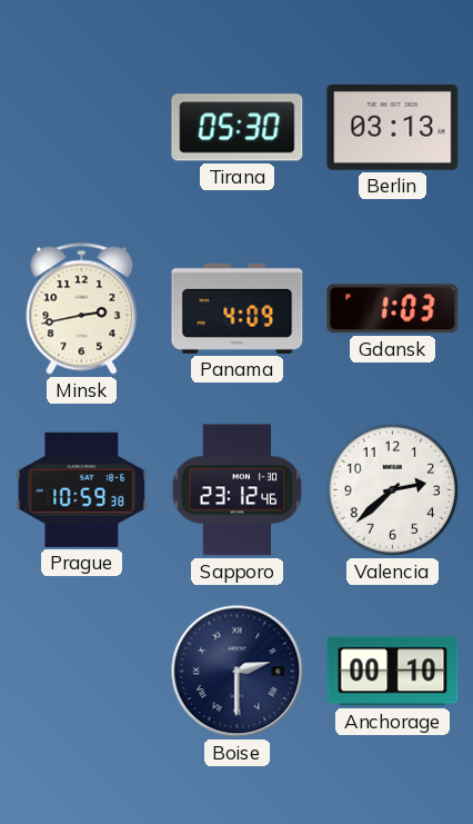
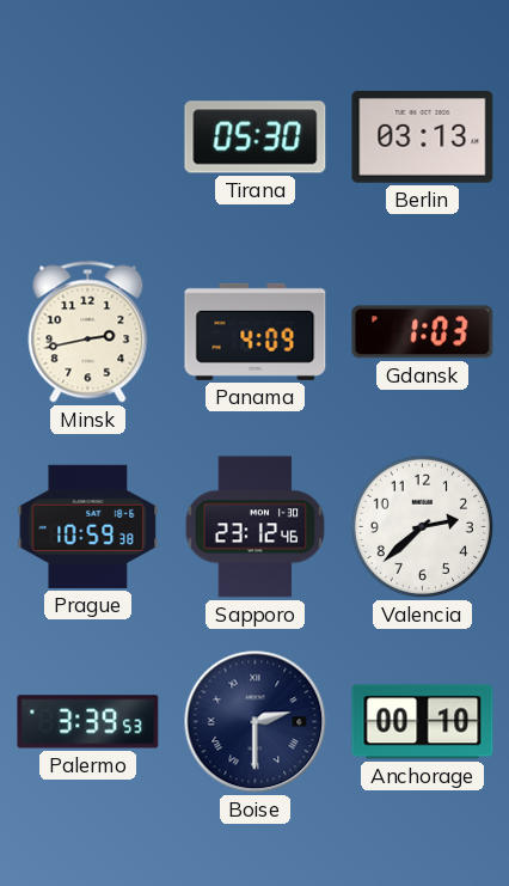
Palermo: none -> 3:39 (88, 722)
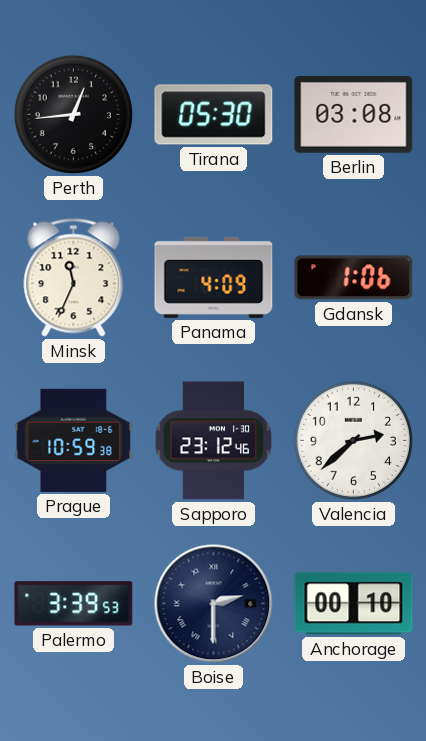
Perth: none -> 12:44 (73, 114)
Berlin: 03:13 -> 03:08 (354, 115)
Minsk: 2:43 -> 11:34 (74, 278)
Gdansk: 1:03 -> 1:06 (354, 278)
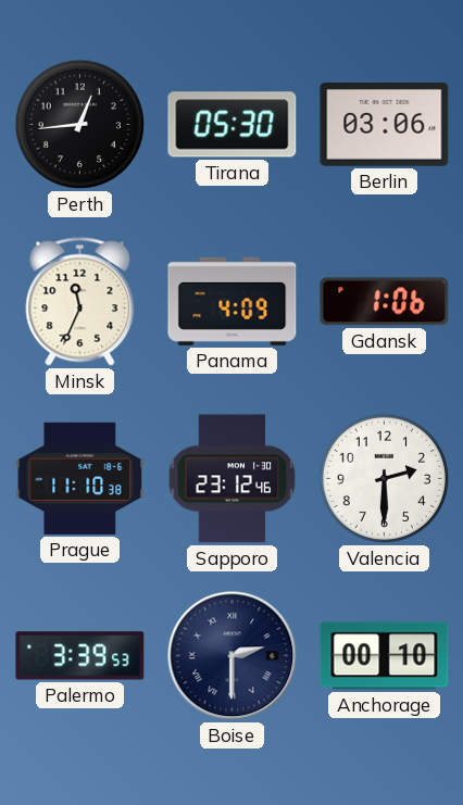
Berlin: 03:08 -> 03:06 (385, 125)
Prague: 10:59 -> 11:10 (80, 478)
Valencia: 2:38 -> 2:30 (384, 478)
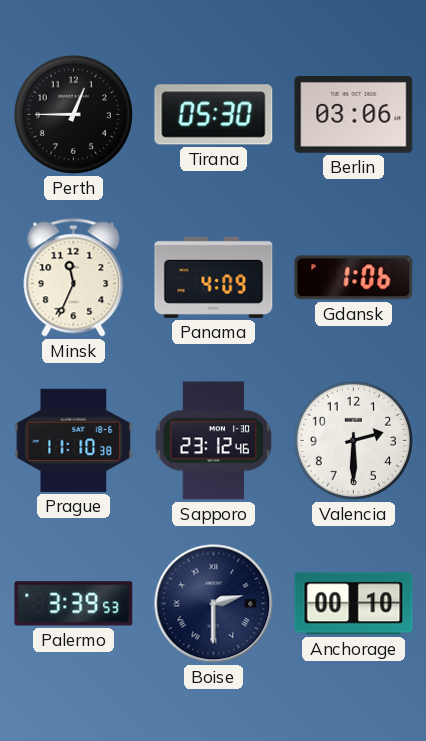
Perth: 12:44 -> 12:45 (73, 114)
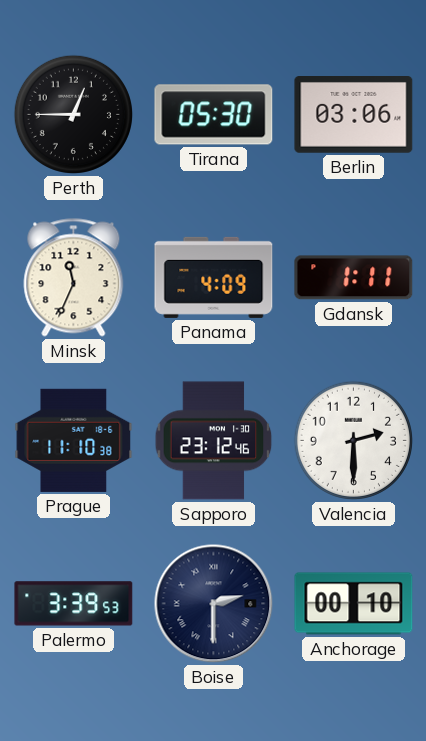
Gdansk: 1:06 -> 1:11 (354, 278)
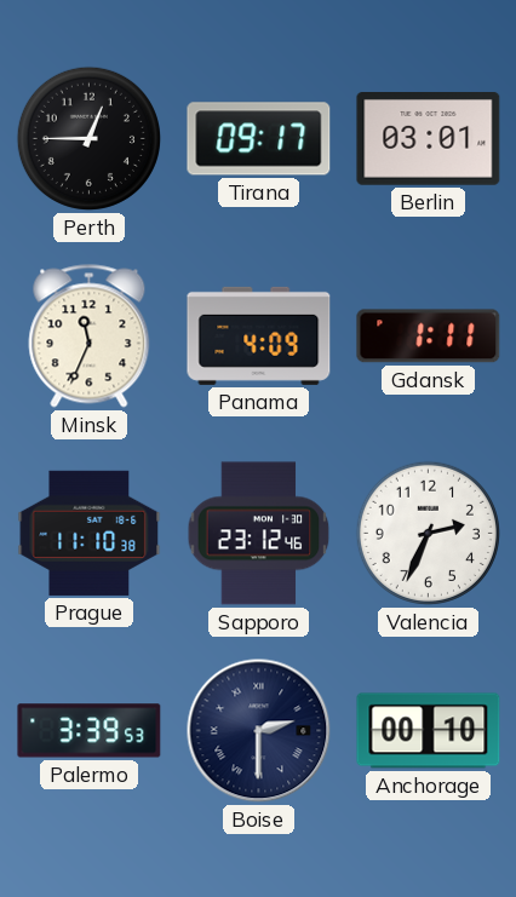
Tirana: 05:30 -> 09:17 (259, 139)
Berlin: 03:06 -> 03:01 (429, 139)
Valencia: 2:30 -> 2:34 (428, 533)
